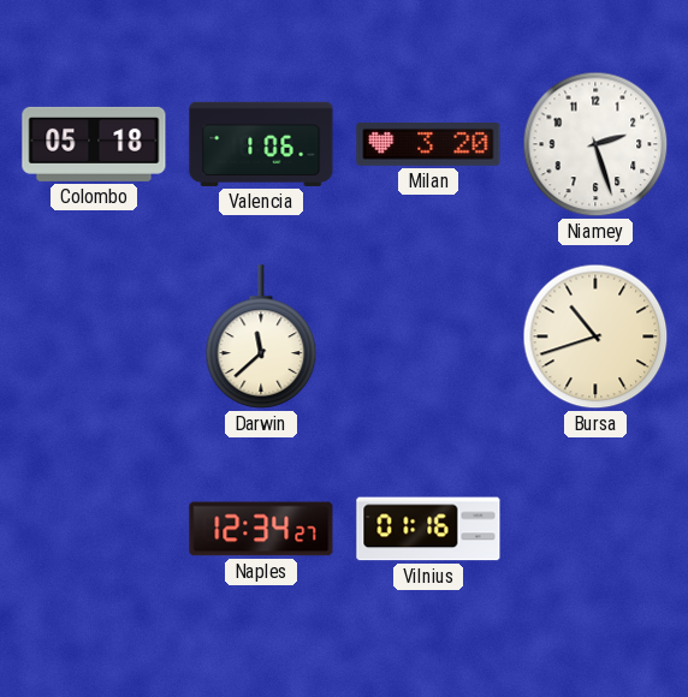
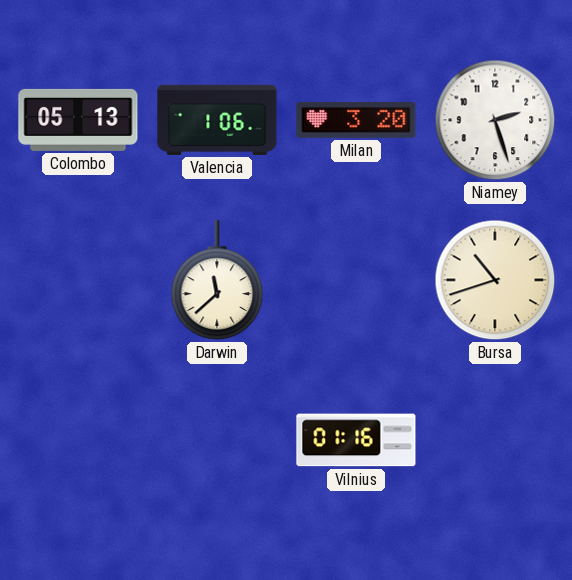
Colombo: 05:18 -> 05:13 (78, 120)
Naples: 12:34 -> none (261, 529)
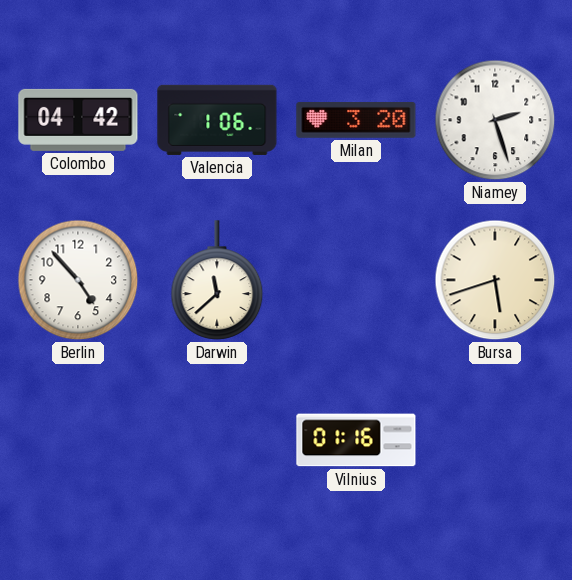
Colombo: 05:13 -> 04:42 (78, 120)
Berlin: none -> 4:53 (78, 280)
Bursa: 10:42 -> 5:42 (495, 280)
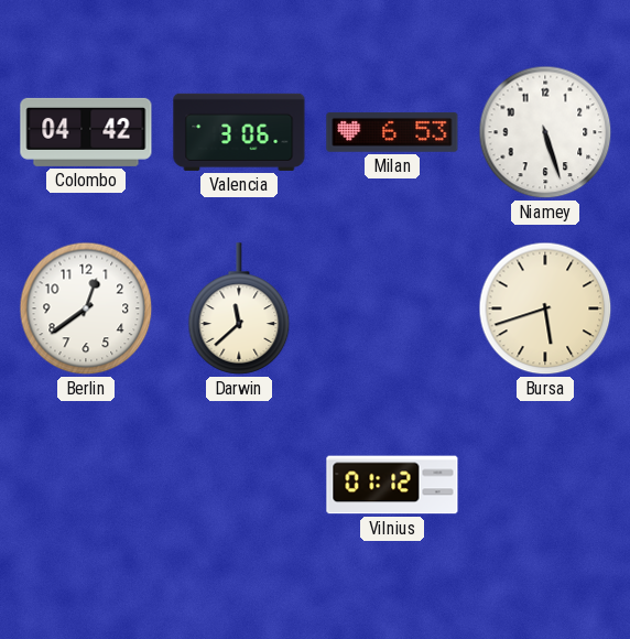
Valencia: 1:06 -> 3:06 (239, 132)
Milan: 3:20 -> 6:53 (392, 132)
Niamey: 2:27 -> 5:27 (545, 132)
Berlin: 4:53 -> 12:39 (86, 308)
Vilnius: 01:16 -> 01:12 (392, 485)
